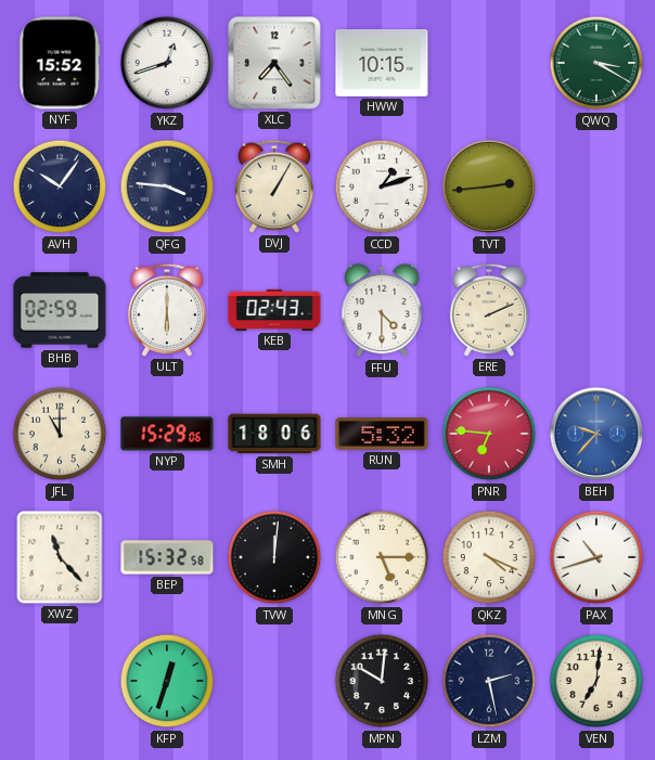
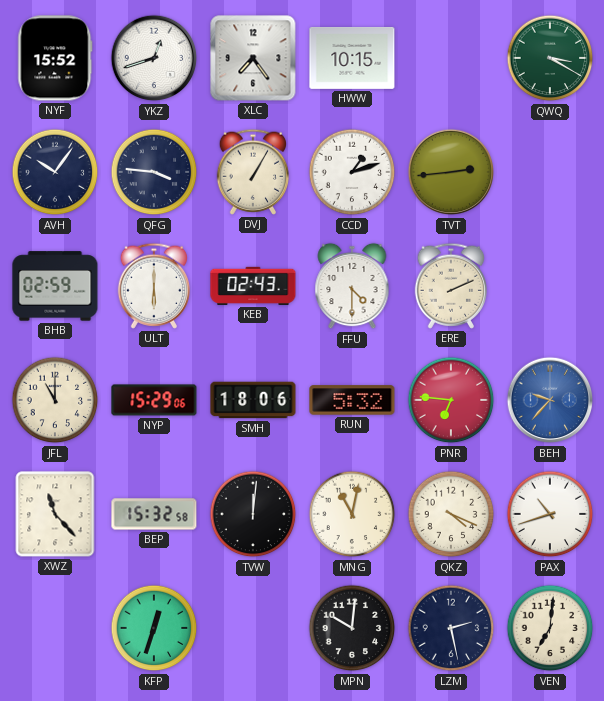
MNG: 5:15 -> 11:02 (352, 514)
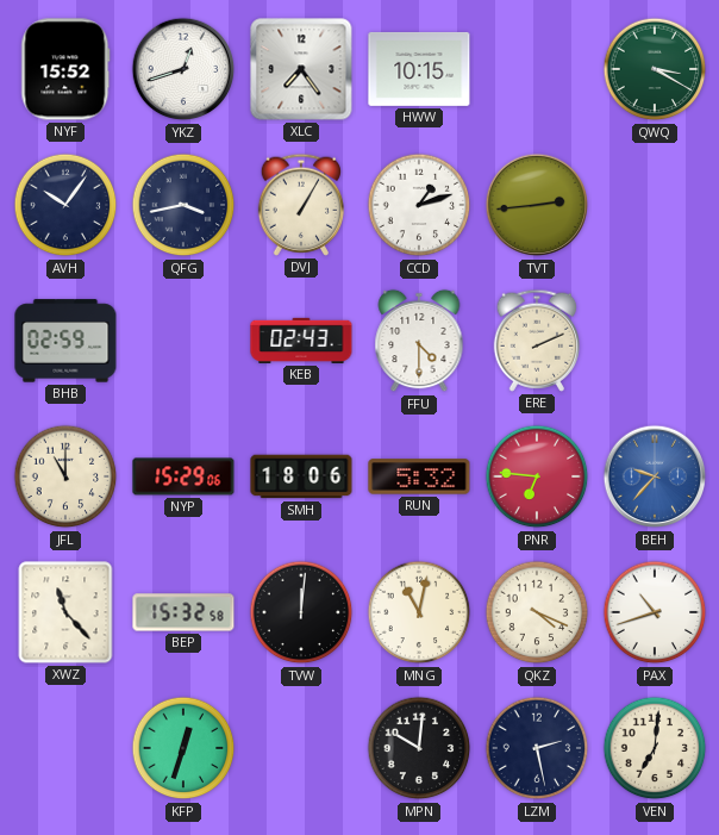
QFG: 3:46 -> 3:43 (183, 205)
ULT: 6:00 -> none (153, 286)
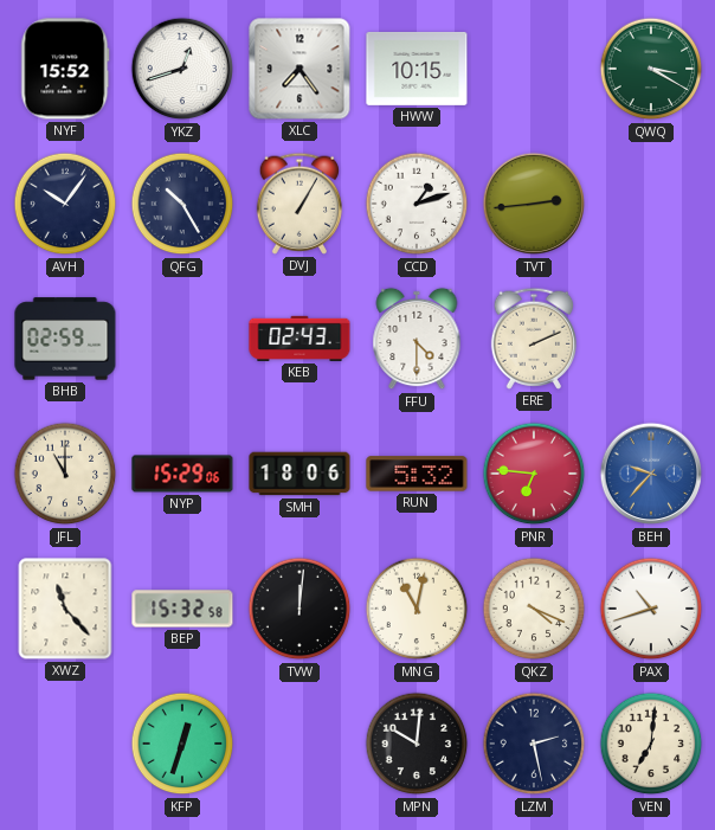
QFG: 3:43 -> 10:25 (182, 204)
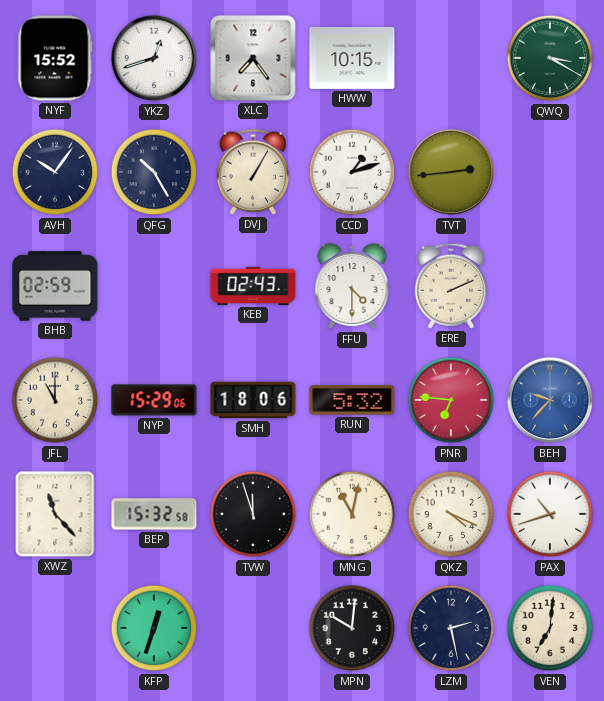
TVW: 12:01 -> 11:57 (253, 514)
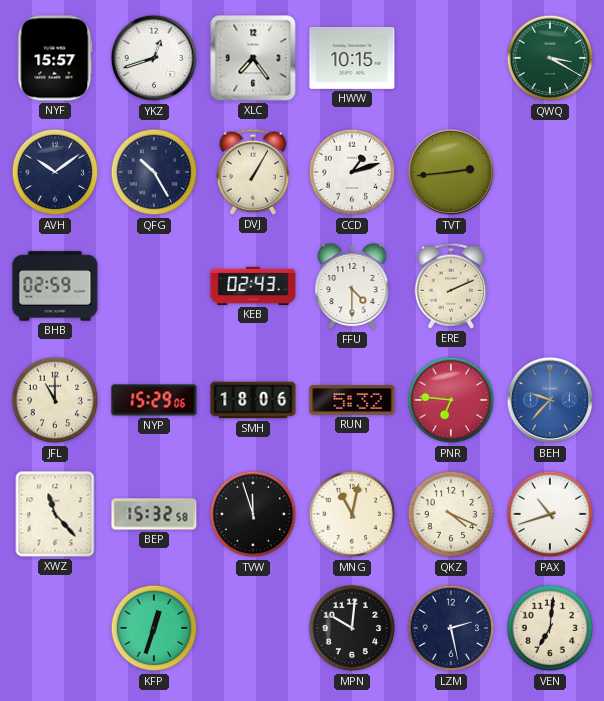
NYF: 15:52 -> 15:57 (55, 58)
AVH: 10:06 -> 10:09 (55, 172)
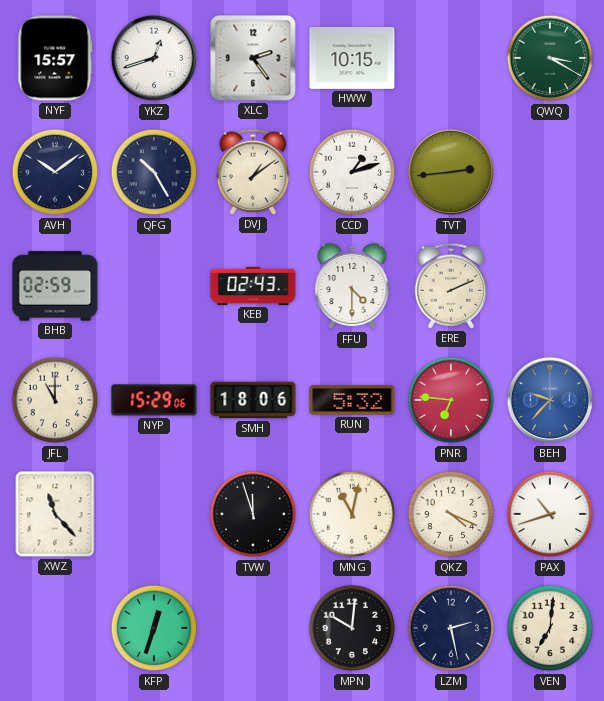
XLC: 7:24 -> 2:24 (253, 58)
DVJ: 1:05 -> 1:09 (252, 172)
BEP: 15:32 -> none (154, 514)
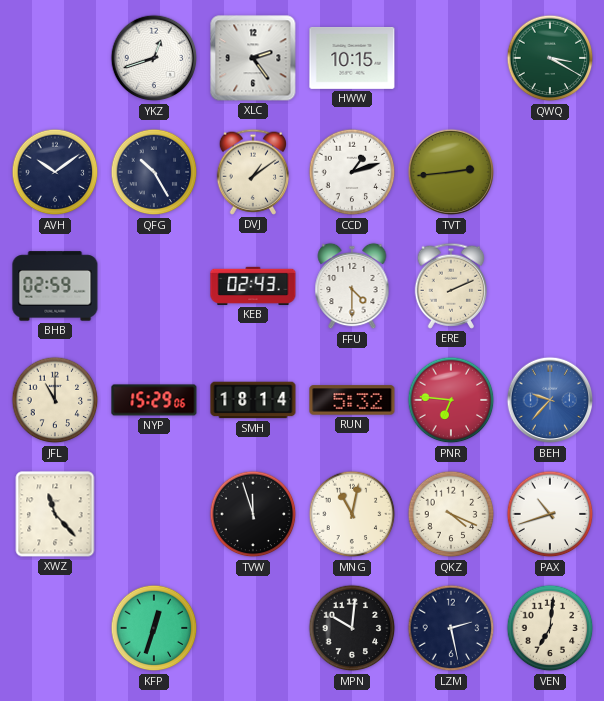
NYF: 15:57 -> none (55, 58)
SMH: 18:06 -> 18:14 (253, 400)
